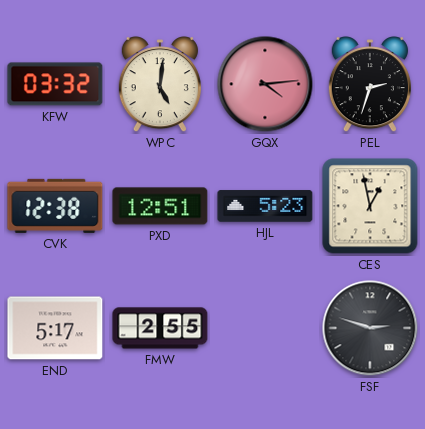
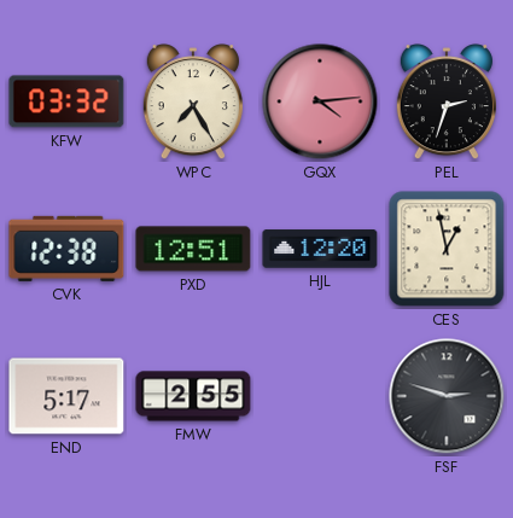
WPC: 5:01 -> 7:25 (193, 103)
HJL: 5:23 -> 12:20 (320, 249)
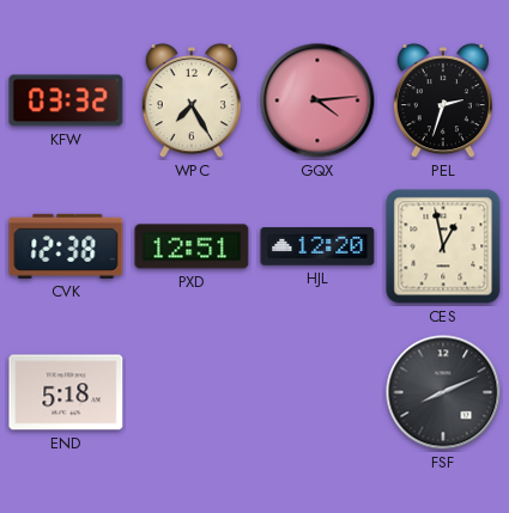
END: 5:17 -> 5:18 (66, 392)
FMW: 2:55 -> none (193, 396)
FSF: 2:48 -> 8:11 (443, 392)
